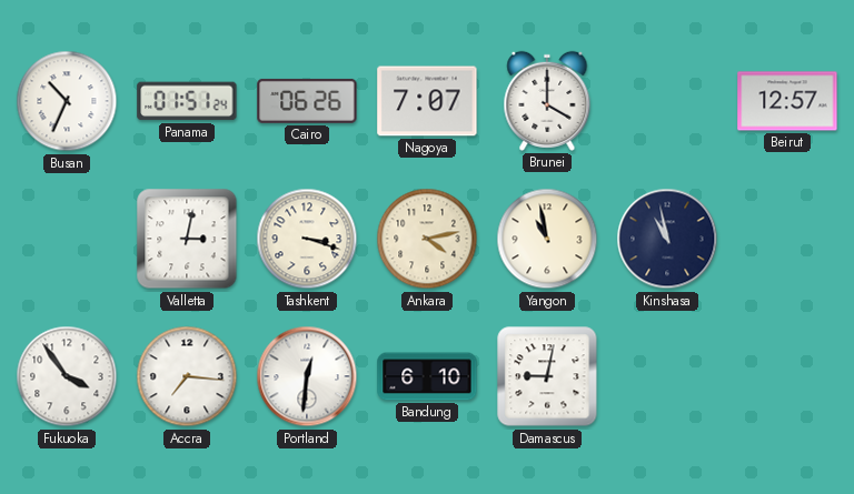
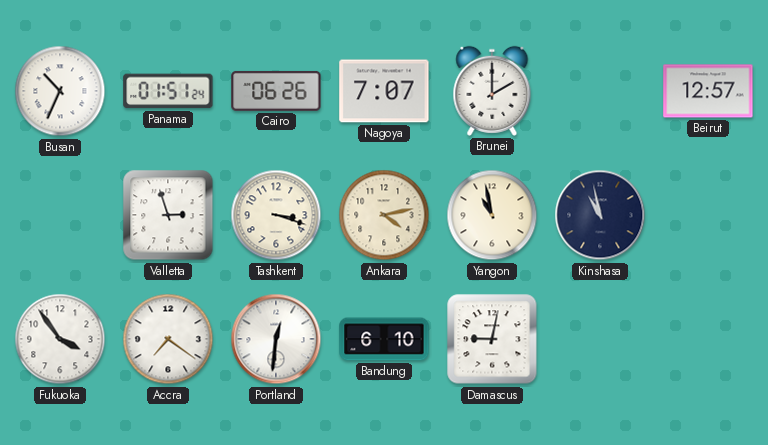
Brunei: 4:00 -> 2:00 (492, 91)
Valletta: 3:02 -> 2:57 (168, 215)
Accra: 7:16 -> 7:21 (168, 339)
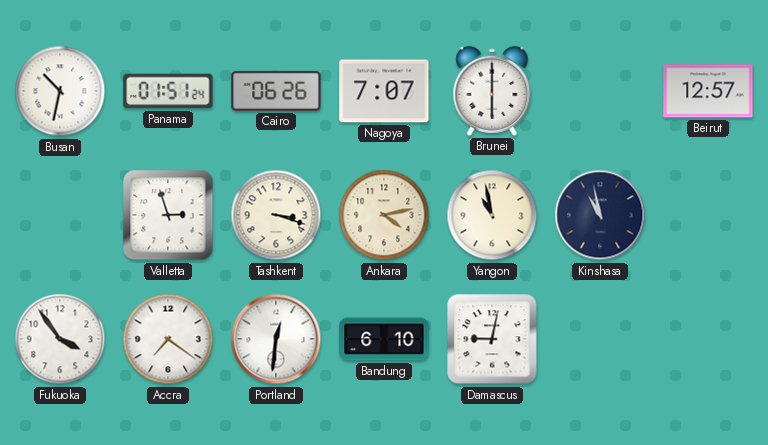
Busan: 10:34 -> 10:32 (60, 91)
Brunei: 2:00 -> 6:00 (492, 91)
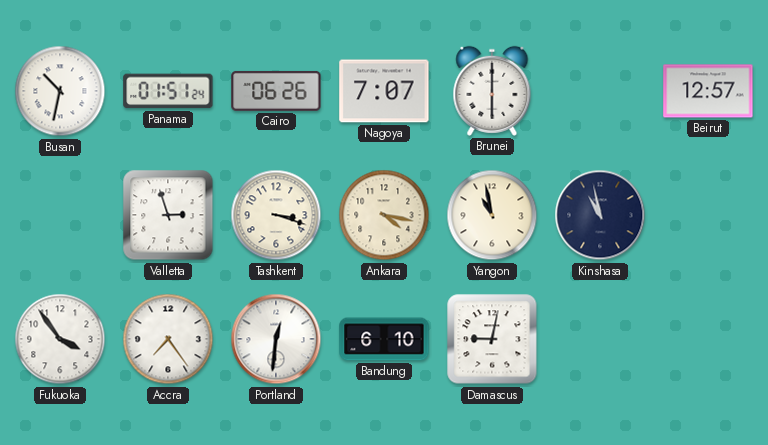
Ankara: 4:13 -> 4:17 (384, 215)
Accra: 7:21 -> 7:24 (168, 339)
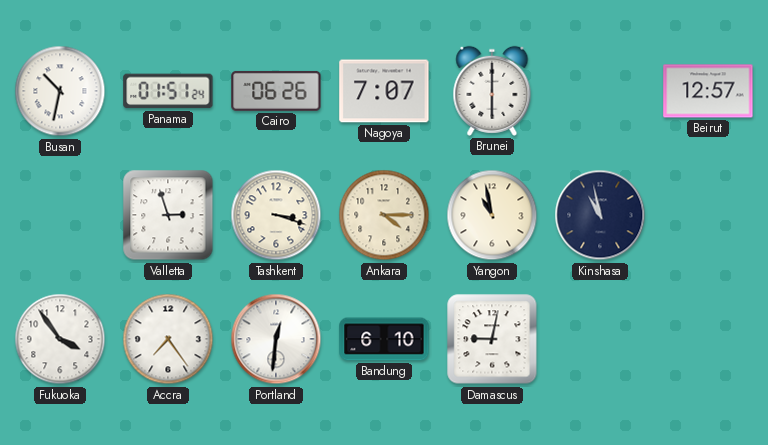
Ankara: 4:17 -> 4:15 (384, 215)
